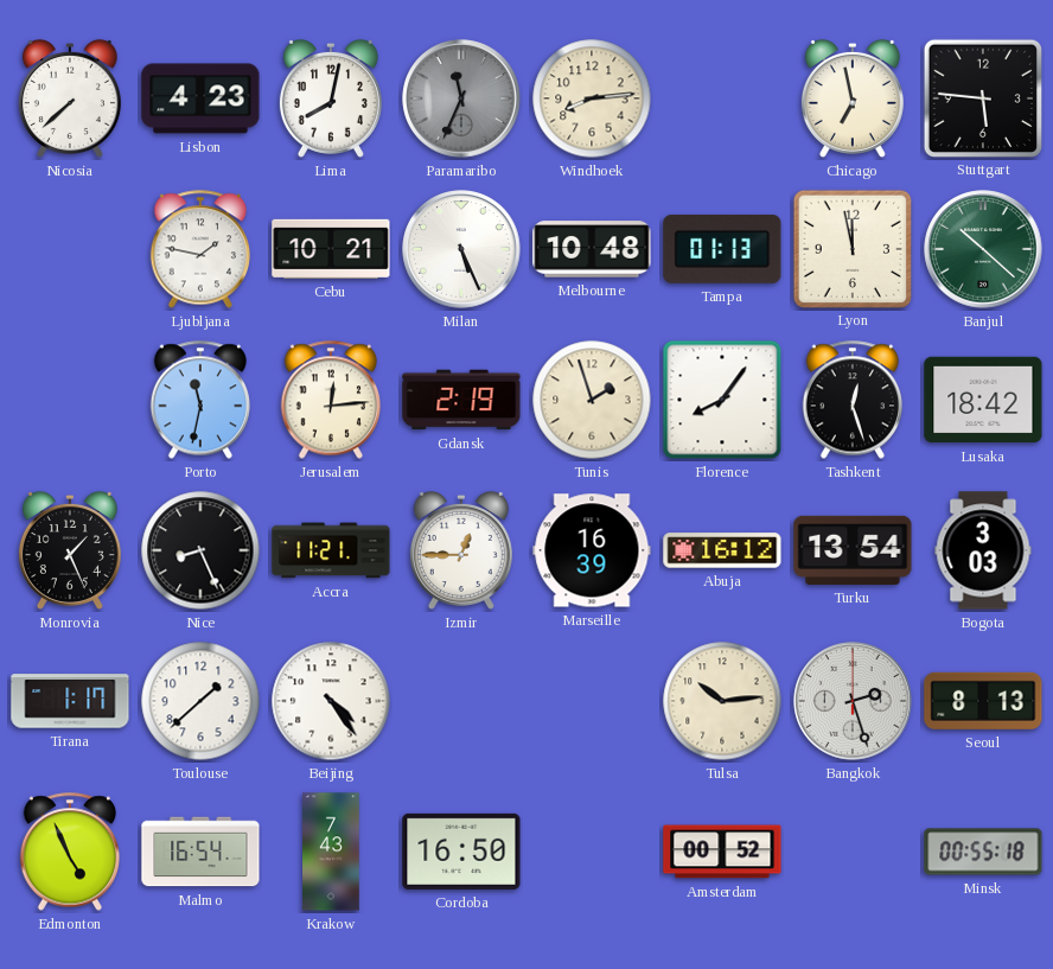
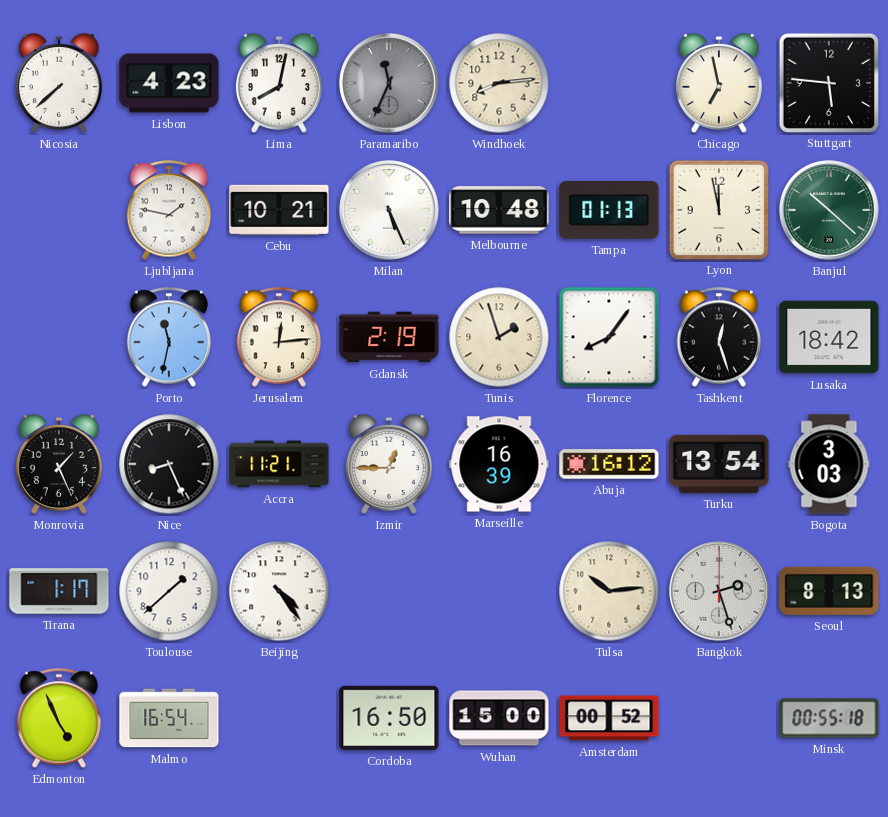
Krakow: 7:43 -> none (331, 852)
Wuhan: none -> 15:00 (499, 718)
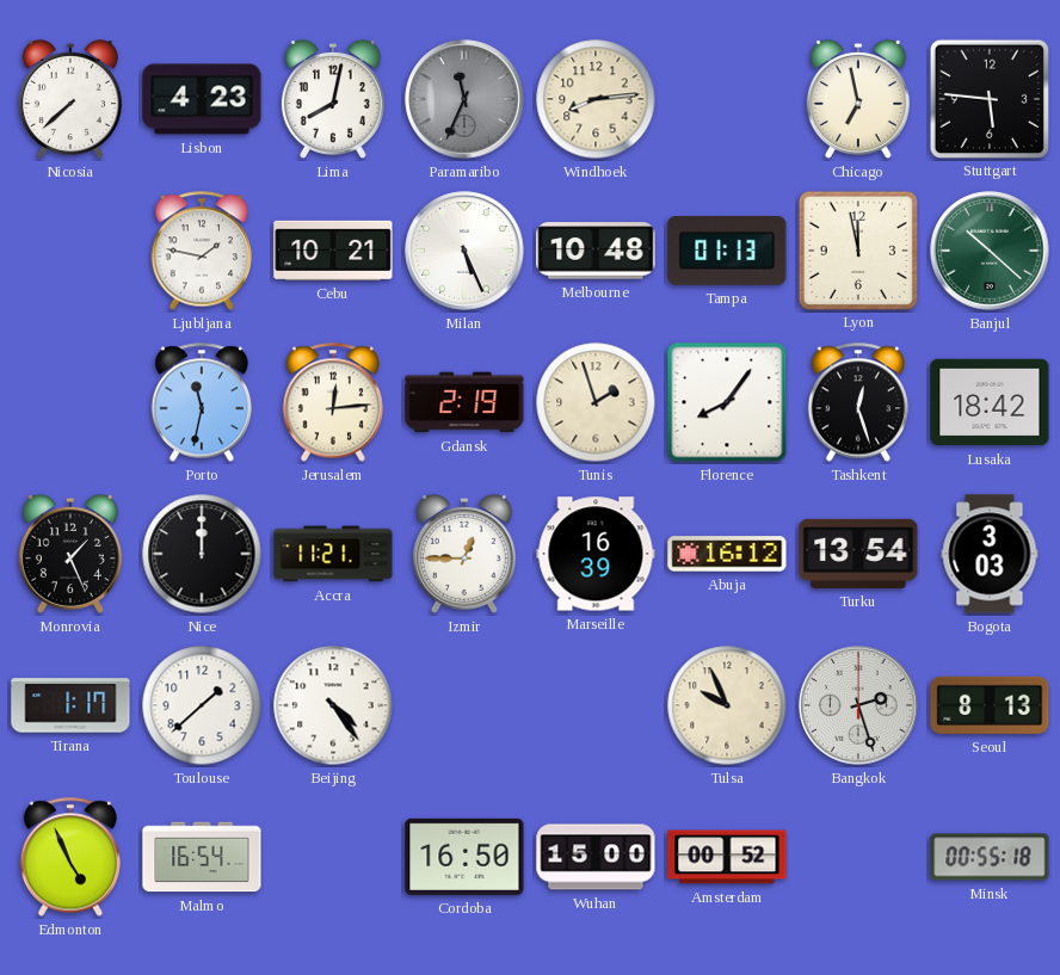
Nice: 8:26 -> 12:00 (202, 554)
Tulsa: 10:14 -> 9:56 (727, 705)
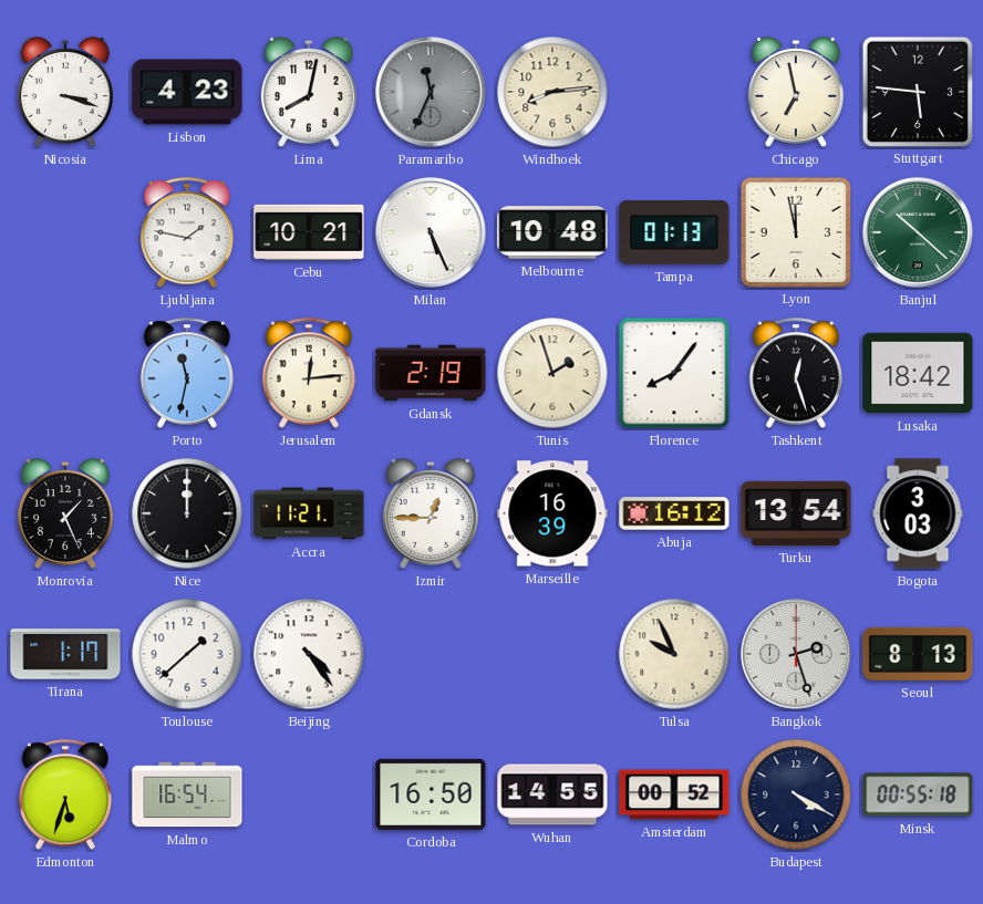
Nicosia: 7:38 -> 3:18 (65, 92)
Edmonton: 4:56 -> 5:33 (64, 794)
Wuhan: 15:00 -> 14:55 (552, 794)
Budapest: none -> 4:20 (796, 794)
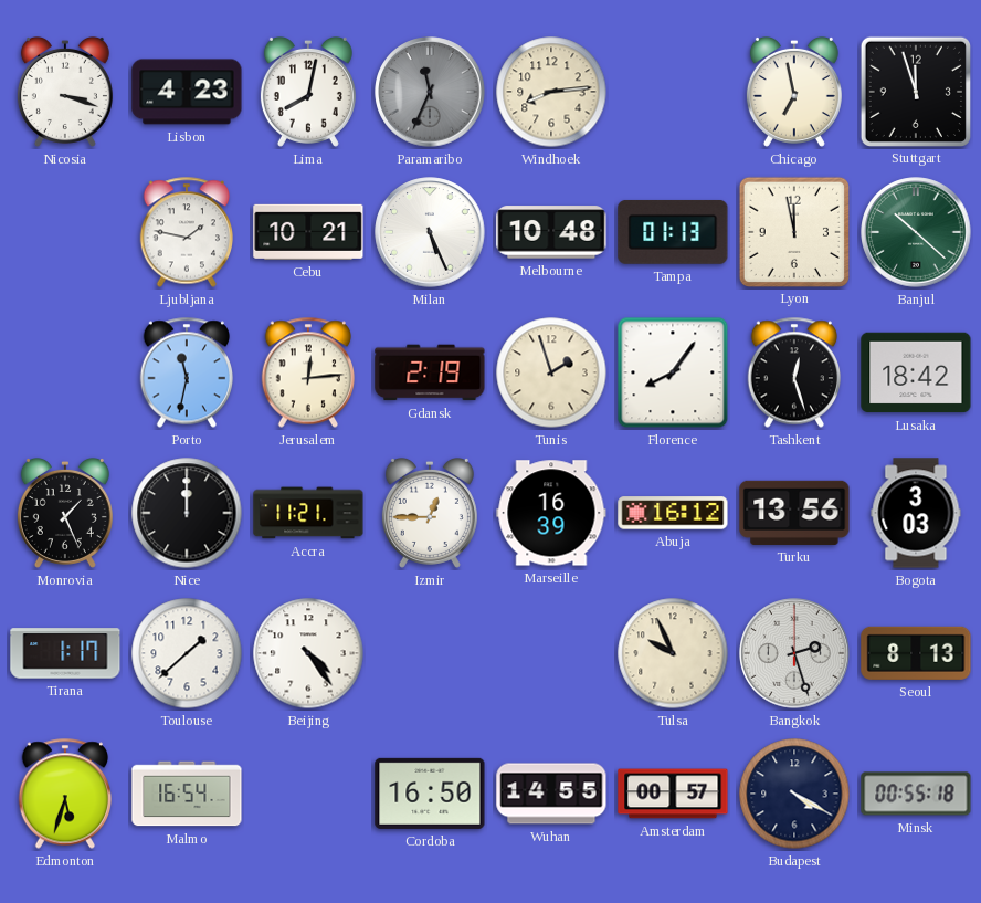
Stuttgart: 5:46 -> 11:57 (915, 91)
Turku: 13:54 -> 13:56 (794, 513)
Amsterdam: 00:52 -> 00:57 (673, 794)
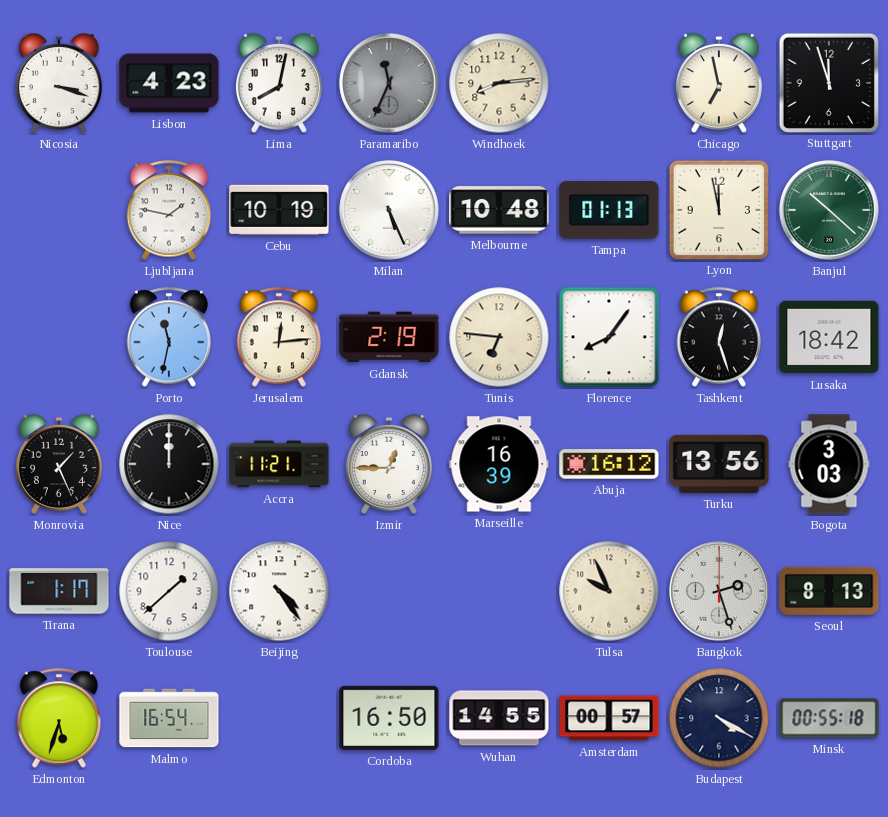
Cebu: 10:21 -> 10:19 (279, 210)
Tunis: 1:57 -> 6:46 (499, 337)
